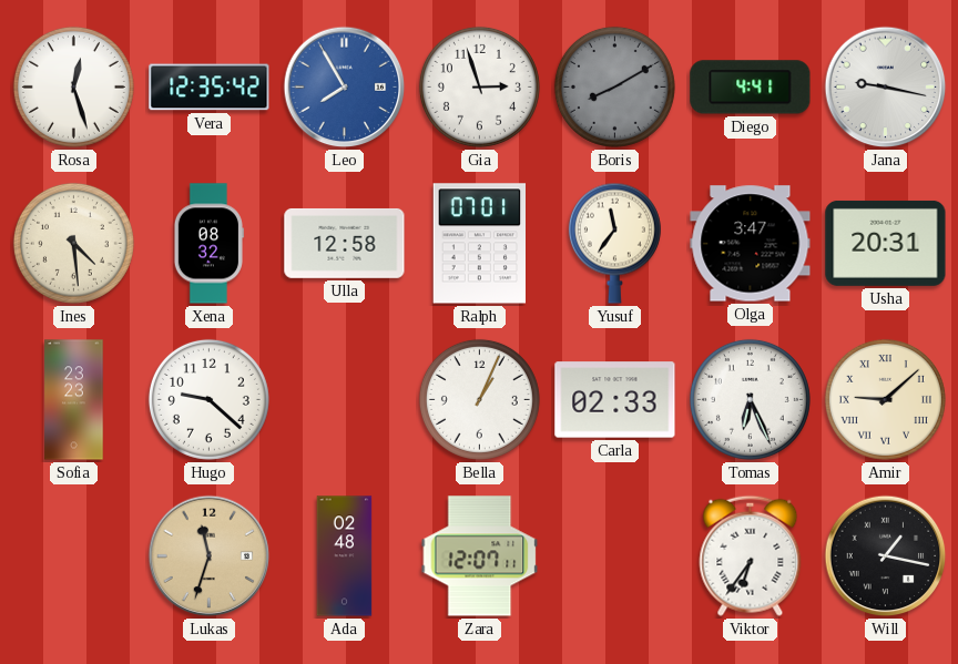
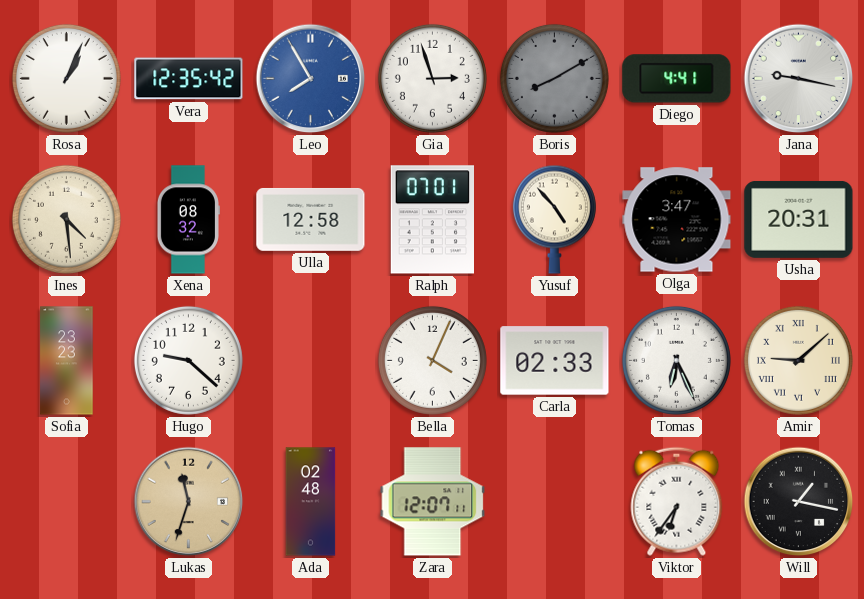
Rosa: 12:27 -> 1:04 (66, 78)
Yusuf: 11:36 -> 4:53 (554, 219)
Bella: 1:04 -> 4:04 (432, 360)
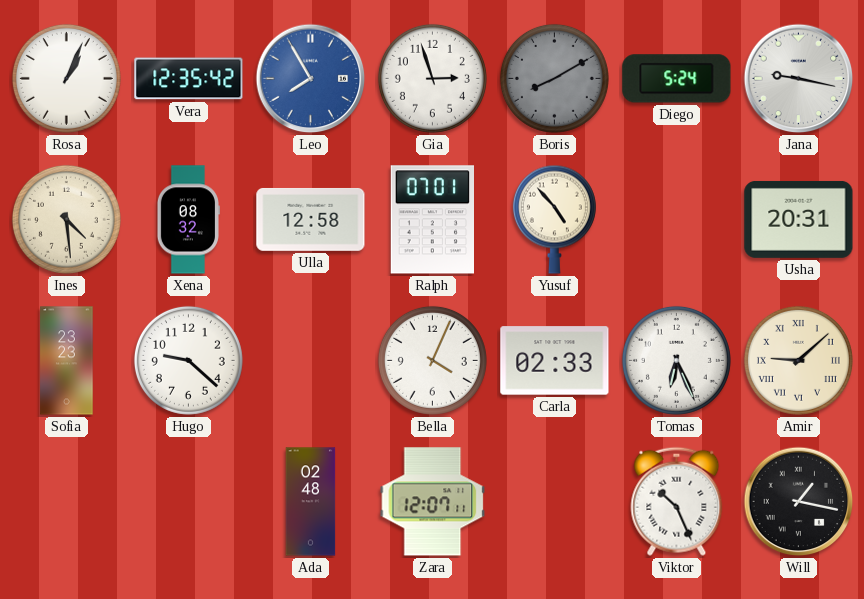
Diego: 4:41 -> 5:24 (677, 79)
Olga: 3:47 -> none (677, 220)
Lukas: 11:33 -> none (189, 502)
Viktor: 6:36 -> 10:26 (677, 501)
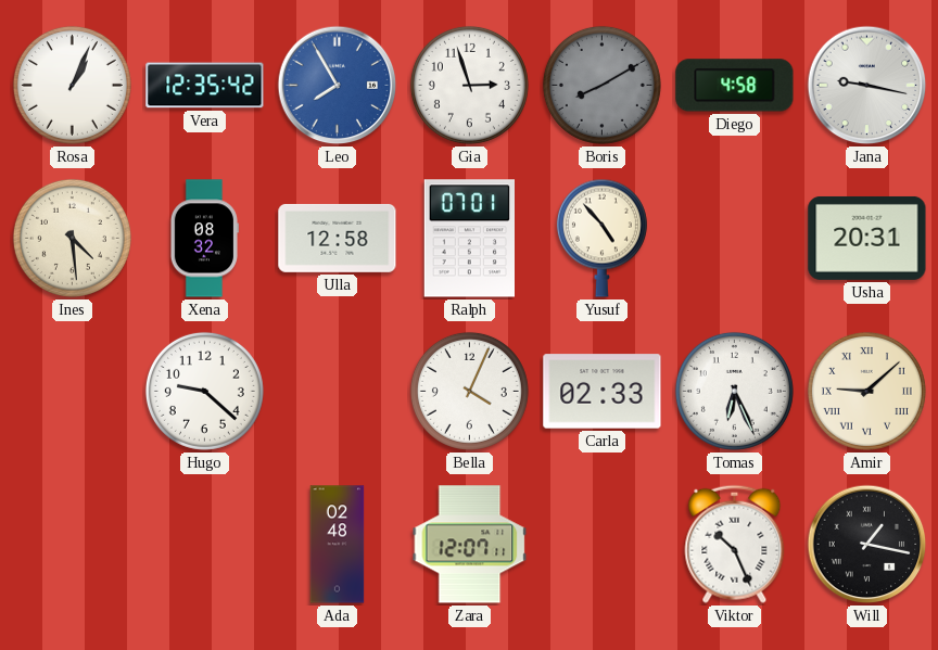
Diego: 5:24 -> 4:58 (735, 86)
Sofia: 23:23 -> none (67, 361)
